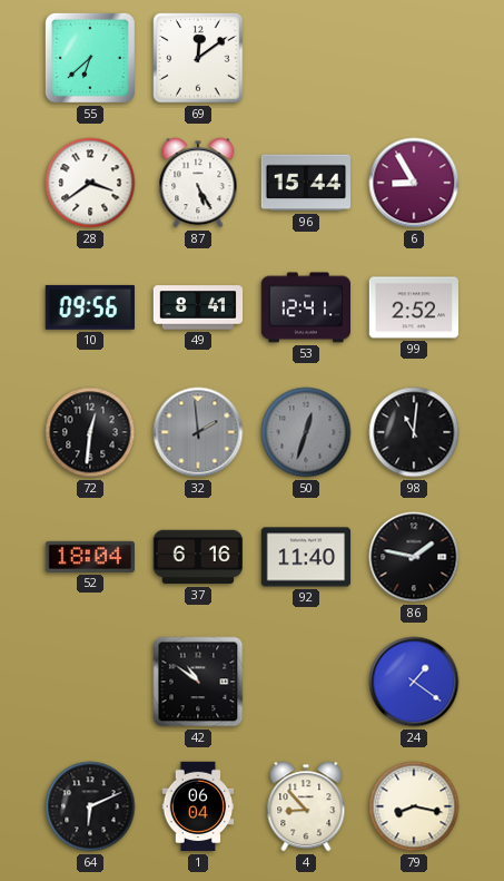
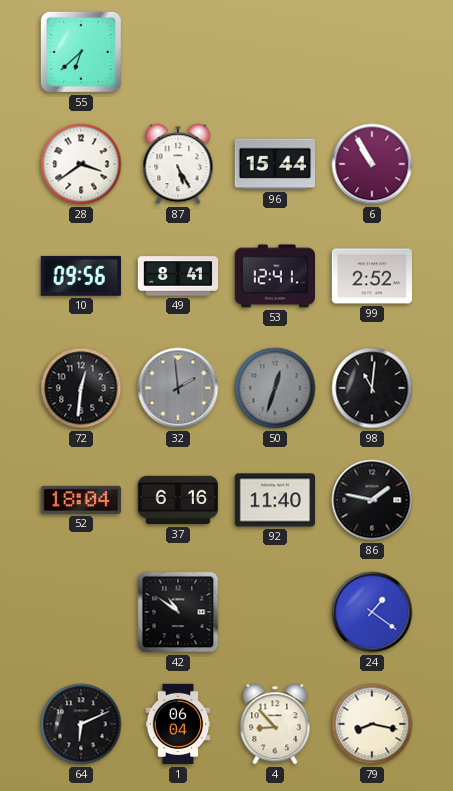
69: 12:09 -> none (198, 58)
6: 8:55 -> 10:55 (372, 164)
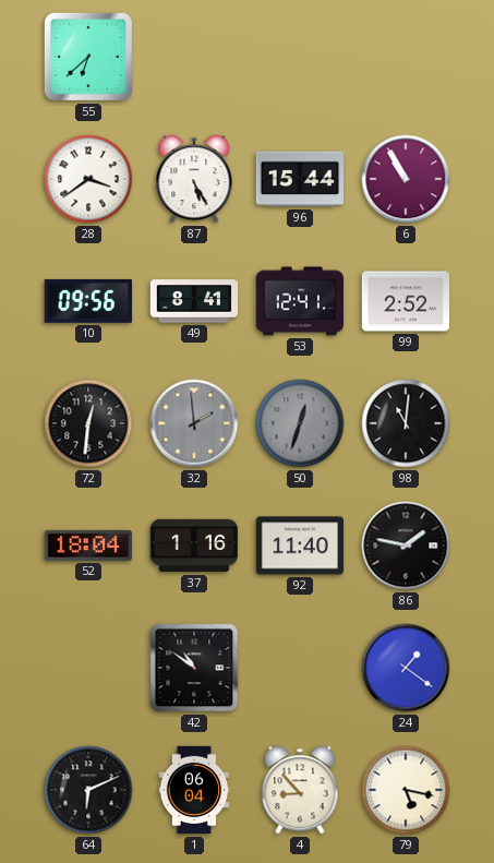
37: 6:16 -> 1:16 (193, 546)
79: 8:17 -> 5:17 (406, 790)
